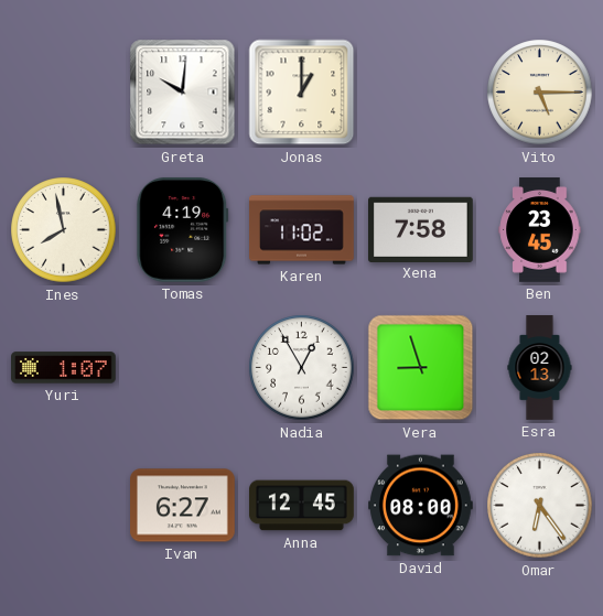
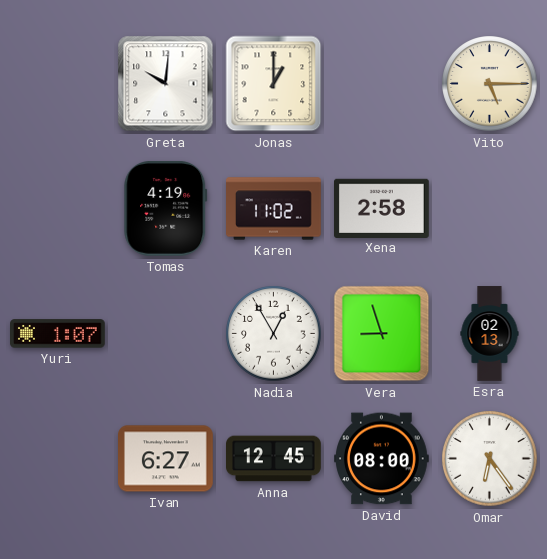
Ines: 7:58 -> none (64, 230)
Xena: 7:58 -> 2:58 (382, 208)
Ben: 23:45 -> none (540, 230)
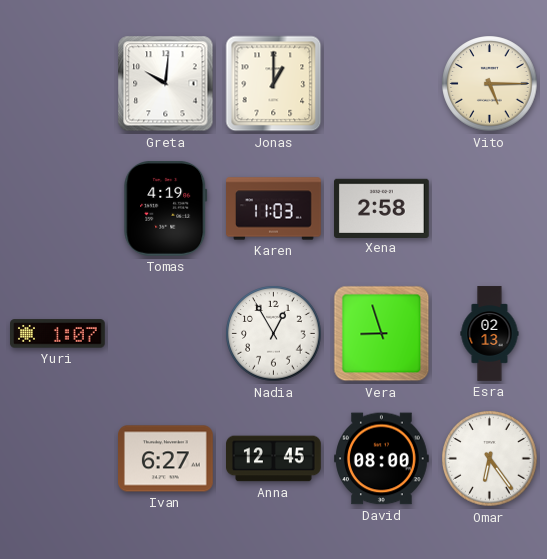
Karen: 11:02 -> 11:03 (274, 209)
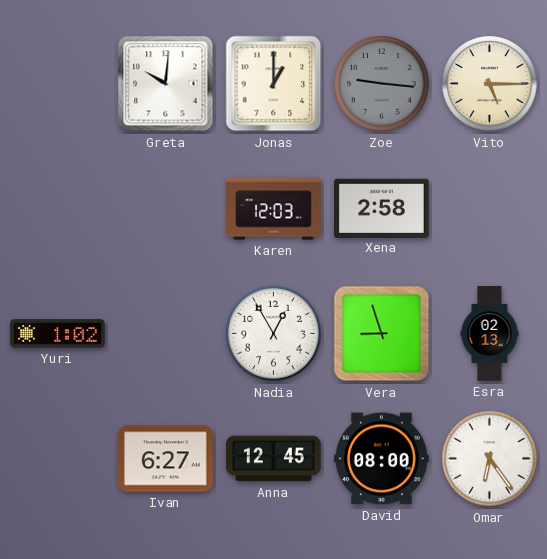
Zoe: none -> 9:16 (382, 84)
Tomas: 4:19 -> none (166, 208)
Karen: 11:03 -> 12:03 (274, 209)
Yuri: 1:07 -> 1:02 (58, 334)
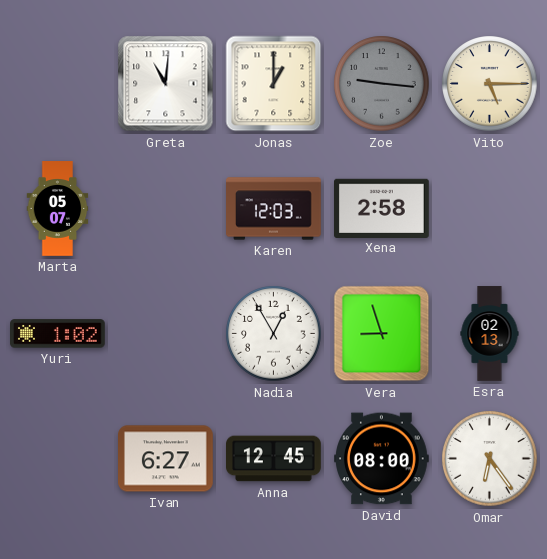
Greta: 10:01 -> 11:01 (166, 84)
Marta: none -> 05:07 (58, 209)
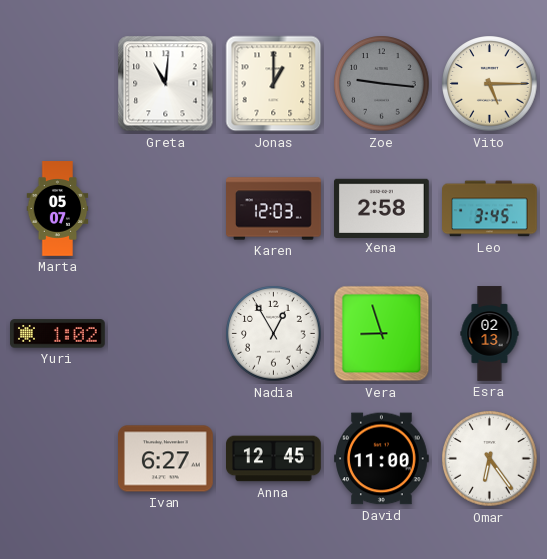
Leo: none -> 3:45 (490, 209)
David: 08:00 -> 11:00 (382, 459)
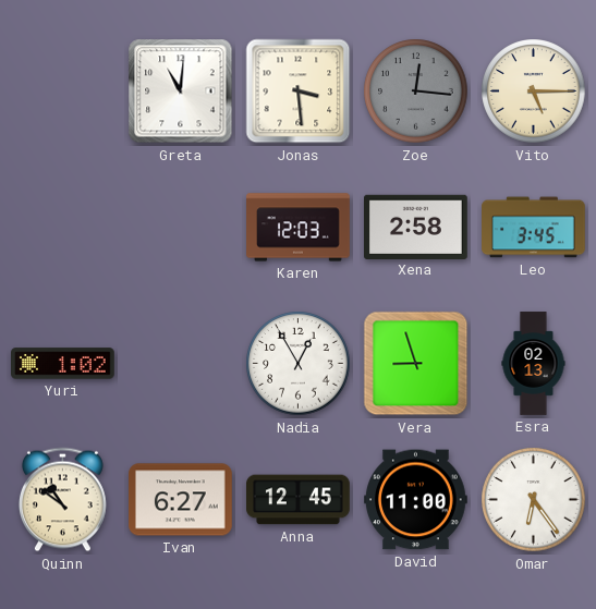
Jonas: 1:00 -> 3:29 (299, 92)
Zoe: 9:16 -> 12:16 (416, 92)
Marta: 05:07 -> none (58, 209)
Quinn: none -> 10:51 (62, 500)
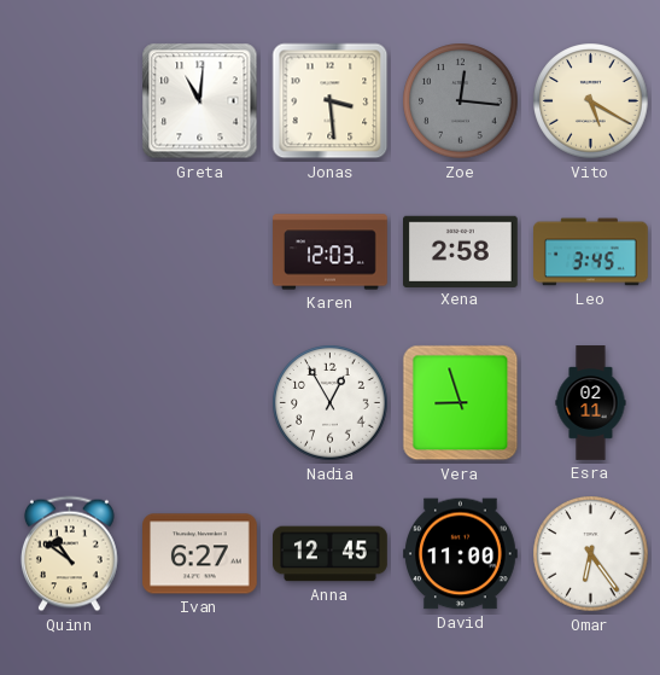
Vito: 5:15 -> 5:20 (591, 101)
Yuri: 1:02 -> none (63, 364)
Esra: 02:13 -> 02:11 (591, 403)
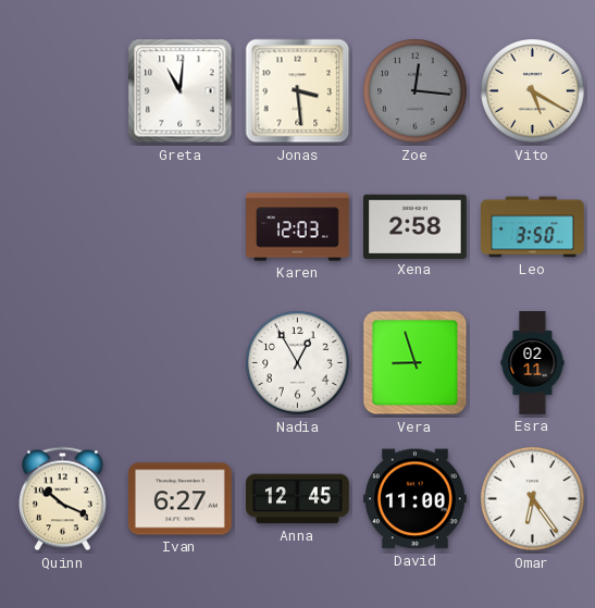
Leo: 3:45 -> 3:50 (533, 227)
Quinn: 10:51 -> 10:19 (62, 499)
